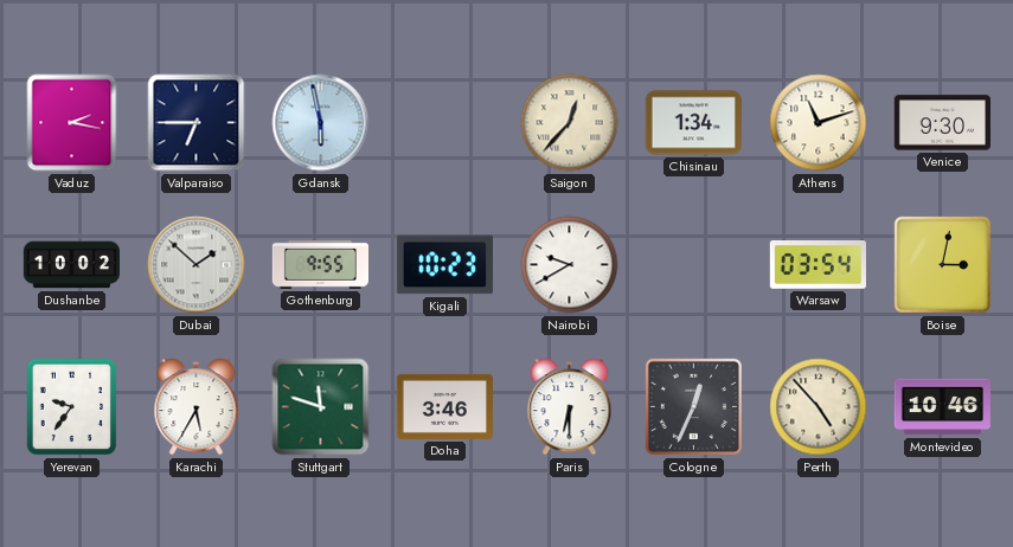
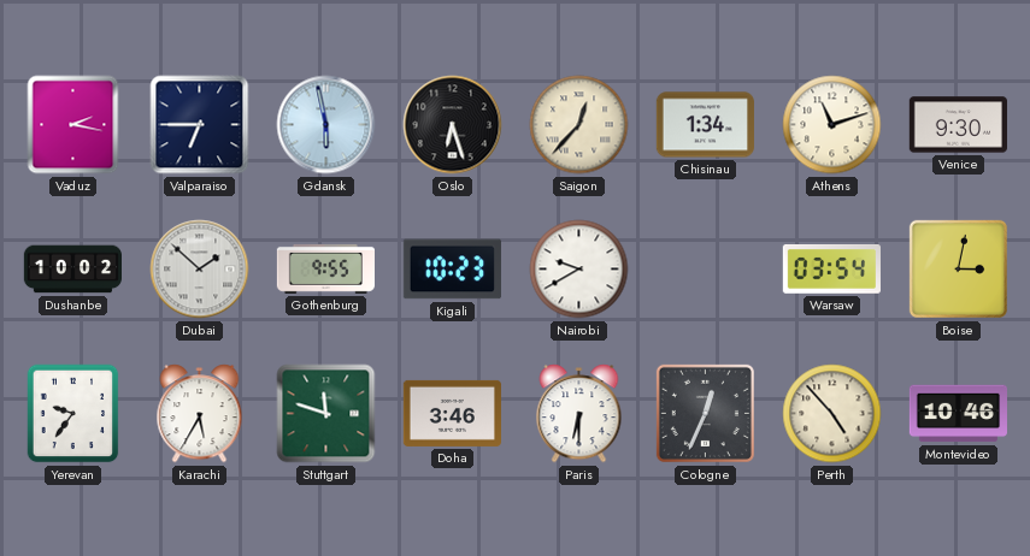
Oslo: none -> 6:27 (453, 125)
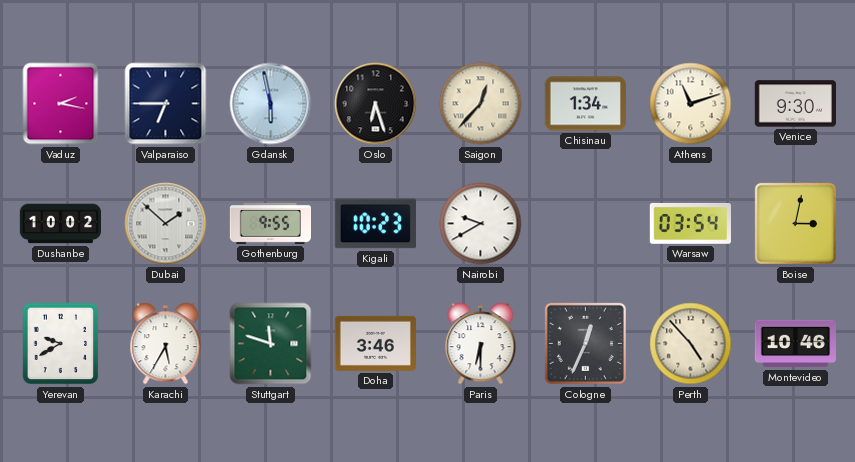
Yerevan: 9:36 -> 9:40 (61, 344)
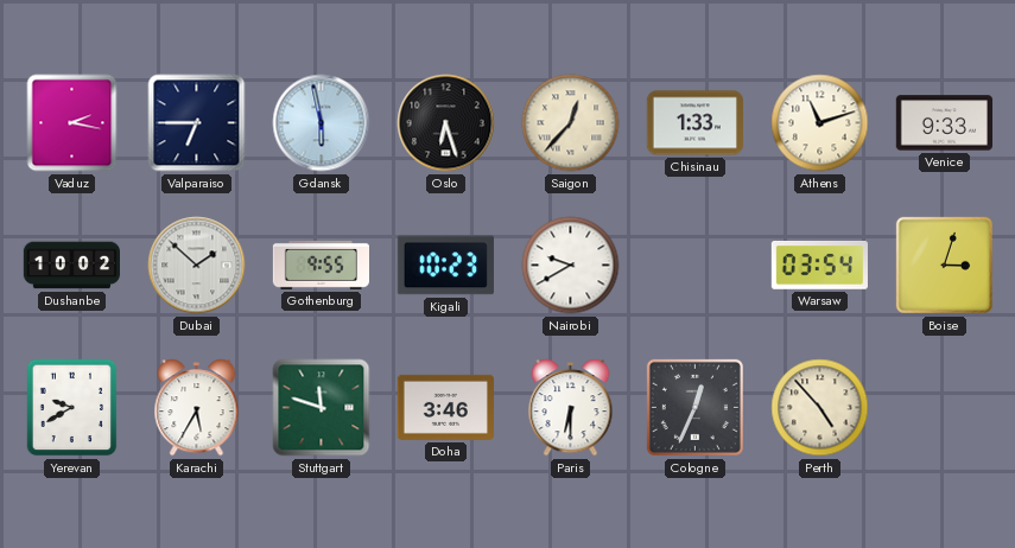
Chisinau: 1:34 -> 1:33 (694, 123)
Venice: 9:30 -> 9:33 (944, 123)
Boise: 3:02 -> 3:03 (944, 265)
Montevideo: 10:46 -> none (795, 344)
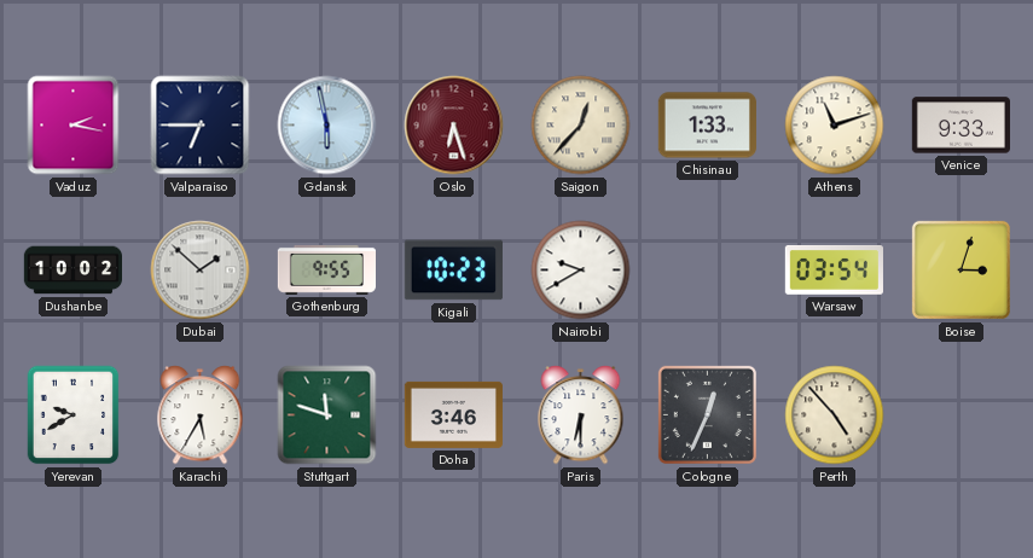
Oslo dial: black -> burgundy (454, 126)
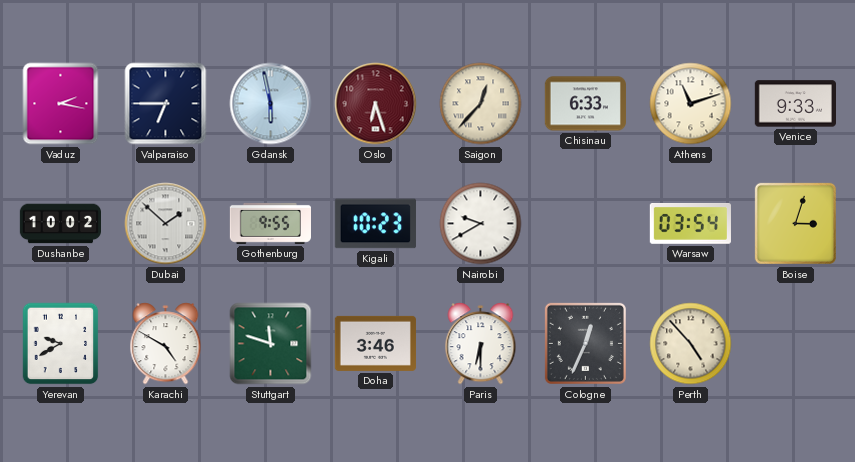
Chisinau: 1:33 -> 6:33 (585, 104)
Karachi: 5:35 -> 4:50 (166, 344)
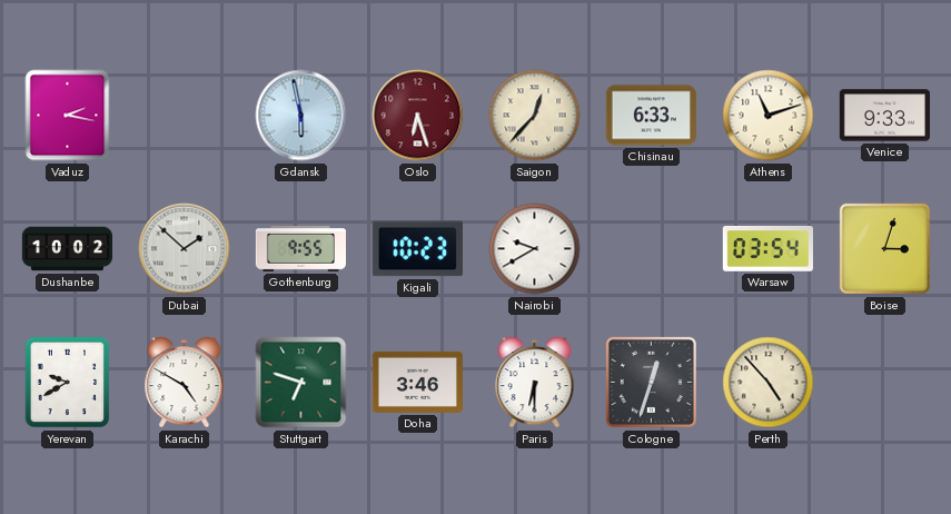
Valparaiso: 6:45 -> none (166, 104)
Stuttgart: 11:48 -> 6:48 (301, 383)
Cologne: 12:34 -> 12:33 (651, 382)
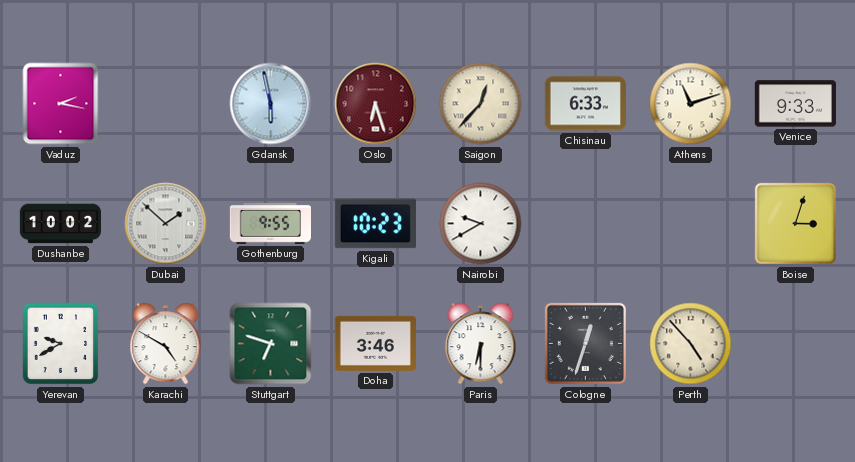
Warsaw: 03:54 -> none (767, 249)
